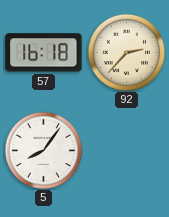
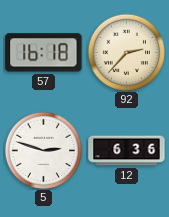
5: 8:06 -> 2:48 (43, 150)
12: none -> 6:36 (127, 151)
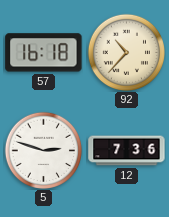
92: 2:37 -> 10:37 (126, 52)
12: 6:36 -> 7:36 (127, 151)
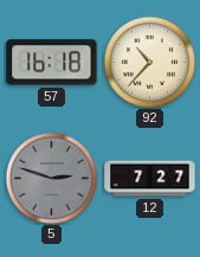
5 dial: white -> grey (51, 178)
12: 7:36 -> 7:27 (150, 179)
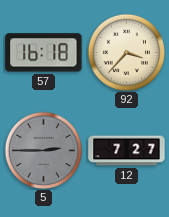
92: 10:37 -> 3:37 (126, 52)
5: 2:48 -> 2:45 (43, 150)
